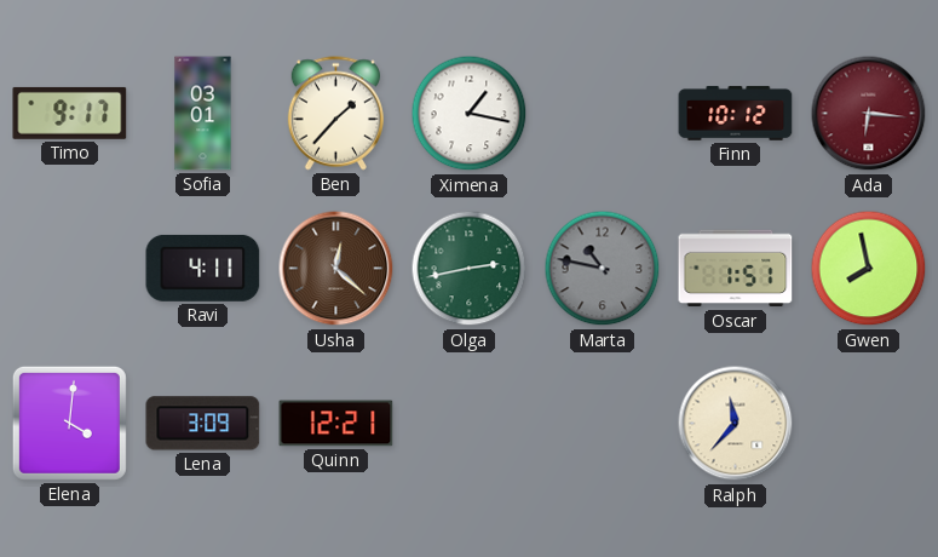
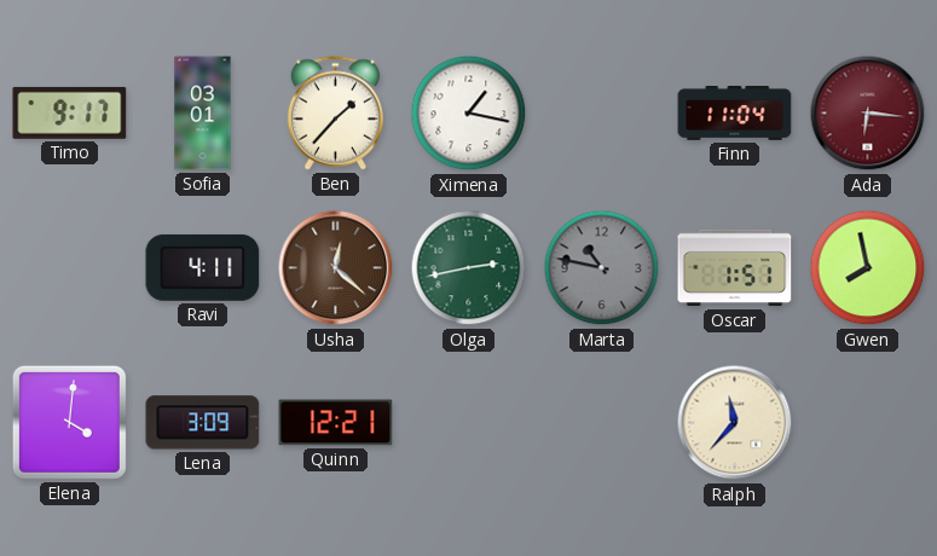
Finn: 10:12 -> 11:04 (735, 114)
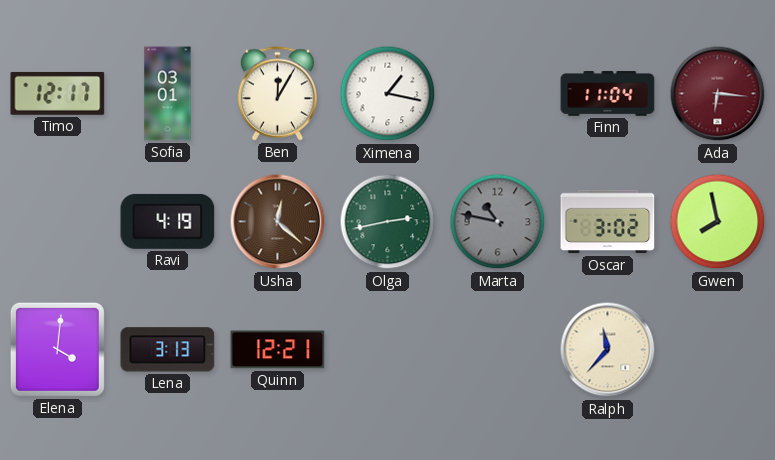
Timo: 9:17 -> 12:17 (58, 93)
Ben: 1:37 -> 12:05 (277, 94)
Ravi: 4:11 -> 4:19 (168, 221)
Oscar: 1:51 -> 3:02 (608, 222)
Lena: 3:09 -> 3:13 (168, 350)
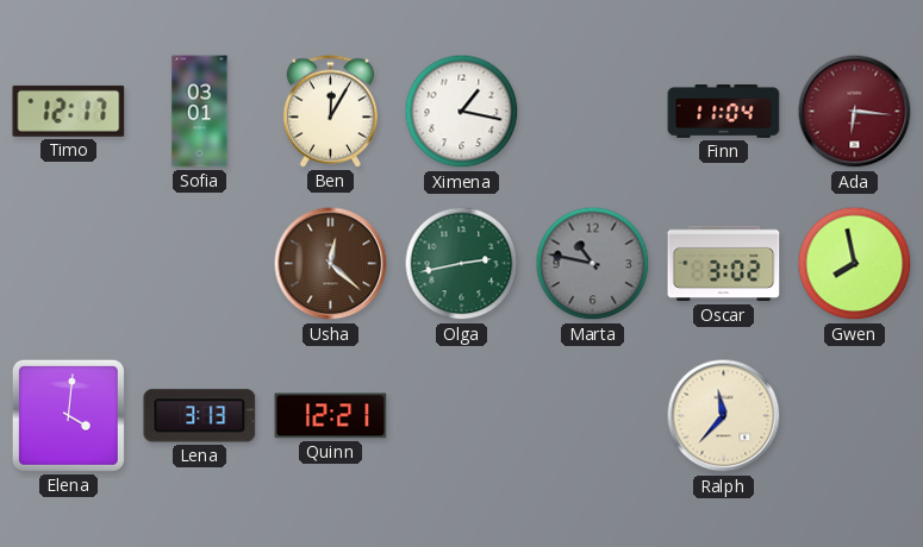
Ravi: 4:19 -> none (168, 221)
